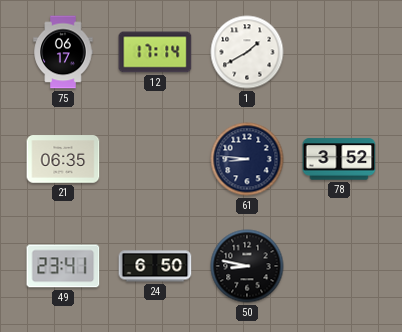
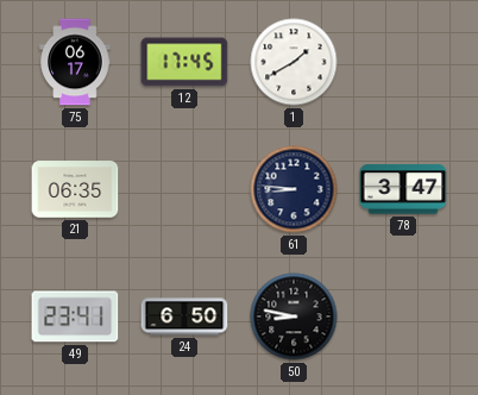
12: 17:14 -> 17:45 (184, 62)
78: 3:52 -> 3:47 (403, 189)
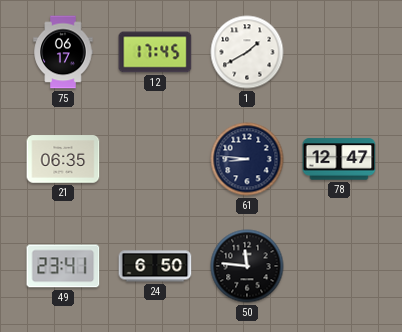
78: 3:47 -> 12:47 (339, 159)
50: 8:47 -> 11:46 (247, 266)
